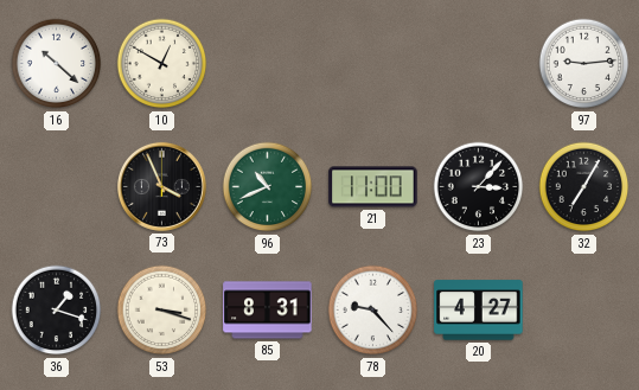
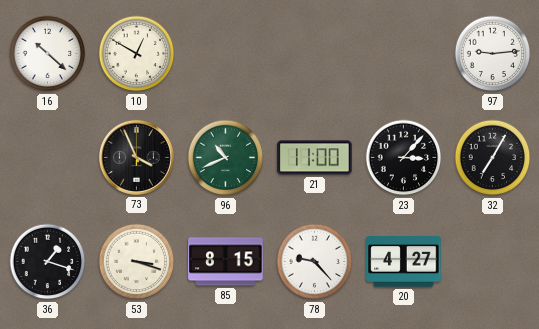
85: 8:31 -> 8:15 (226, 262)
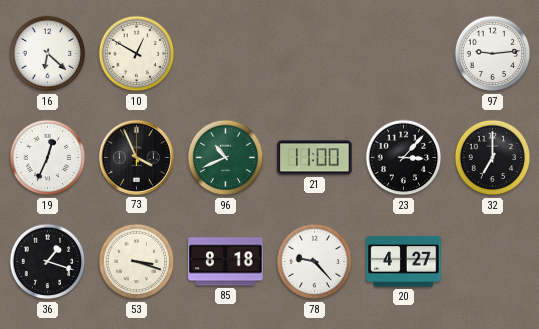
16: 10:22 -> 6:22 (48, 54)
19: none -> 12:34 (48, 158)
32: 7:05 -> 7:00 (493, 158)
85: 8:15 -> 8:18 (226, 262)
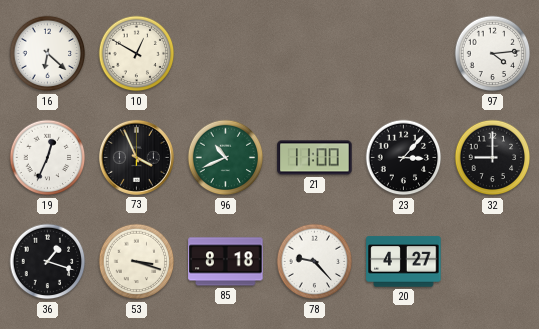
97: 9:14 -> 4:14 (493, 54)
32: 7:00 -> 9:00 (493, 158)
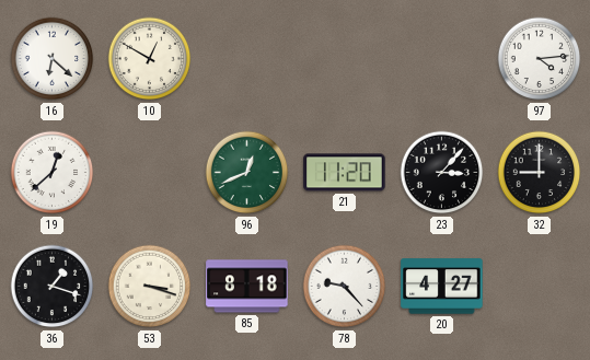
19: 12:34 -> 12:38 (53, 173)
73: 3:56 -> none (136, 157)
96: 10:41 -> 12:41 (247, 173)
21: 11:00 -> 11:20 (345, 173)
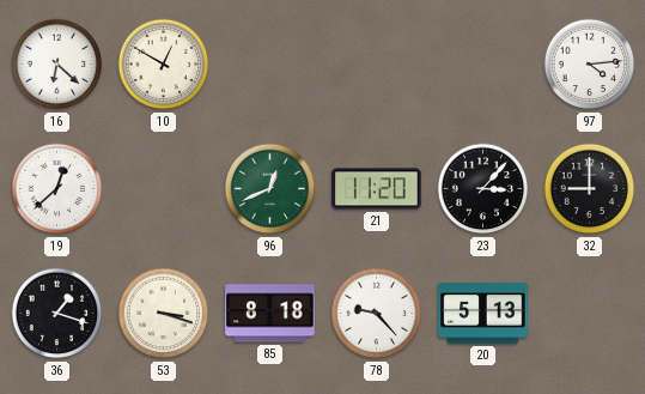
20: 4:27 -> 5:13 (483, 314)
